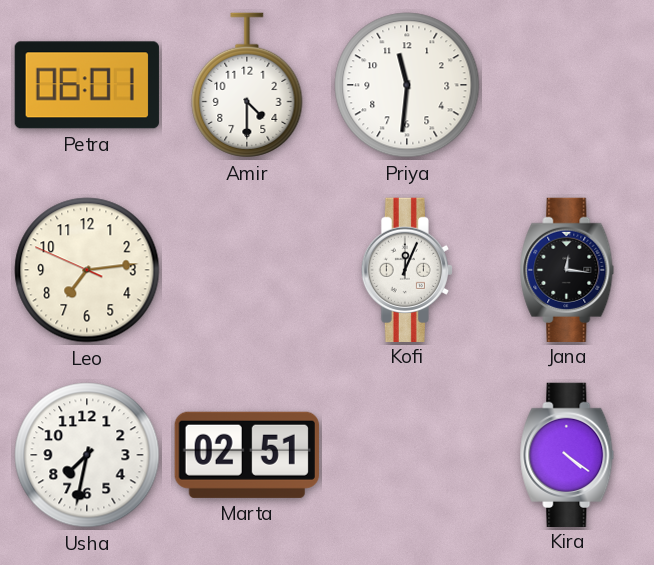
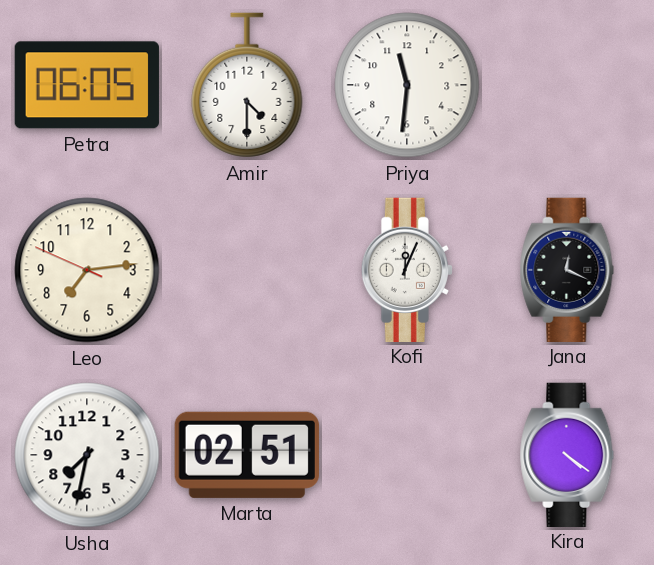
Petra: 06:01 -> 06:05 (87, 85)
Jana: 12:16 -> 12:19 (567, 269)
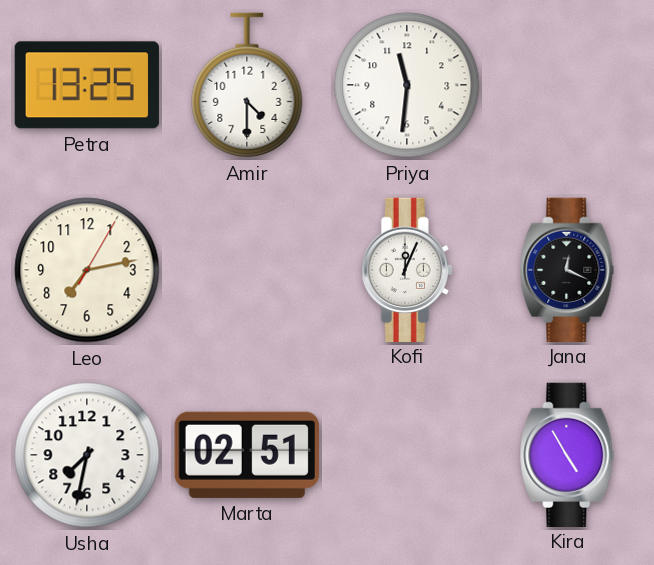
Petra: 06:05 -> 13:25 (87, 85)
Leo: 7:13:49 -> 7:13:05 (87, 270)
Kira: 4:21 -> 4:55 (567, 454)
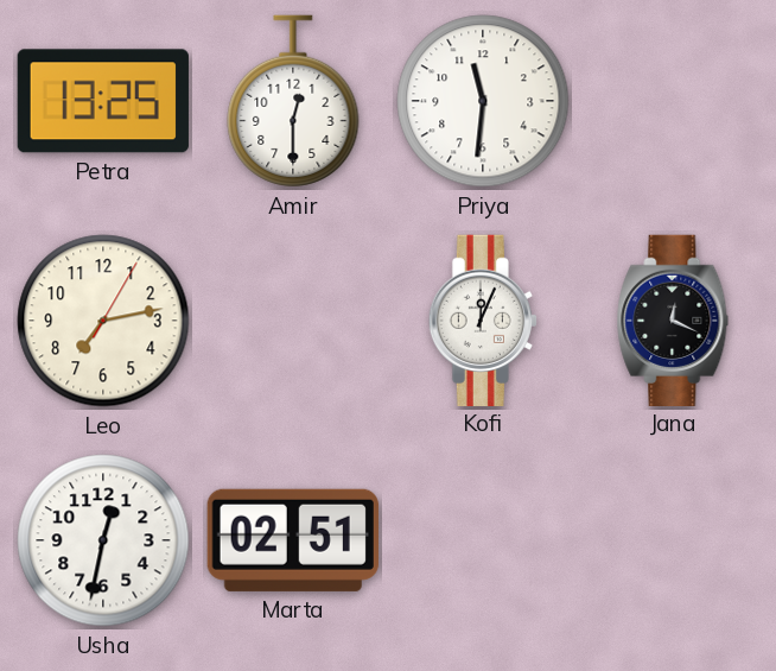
Amir: 4:30 -> 12:30 (293, 101)
Usha: 7:32 -> 12:32 (103, 540)
Kira: 4:55 -> none (567, 454)
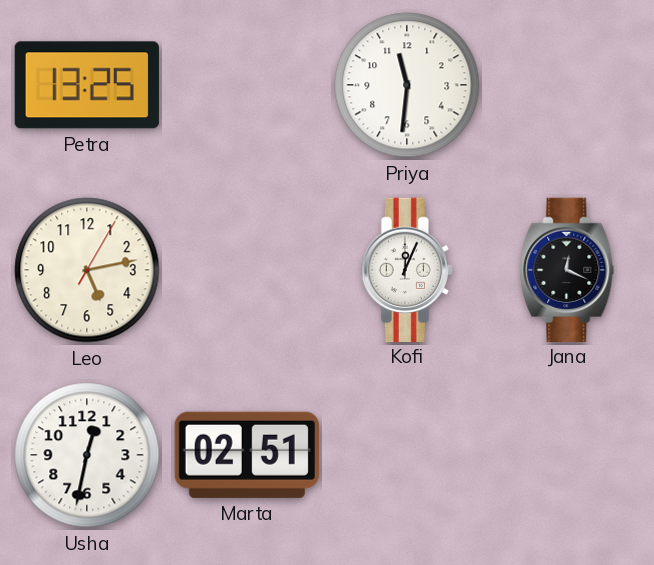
Amir: 12:30 -> none (293, 101)
Leo: 7:13 -> 5:13 (87, 270)
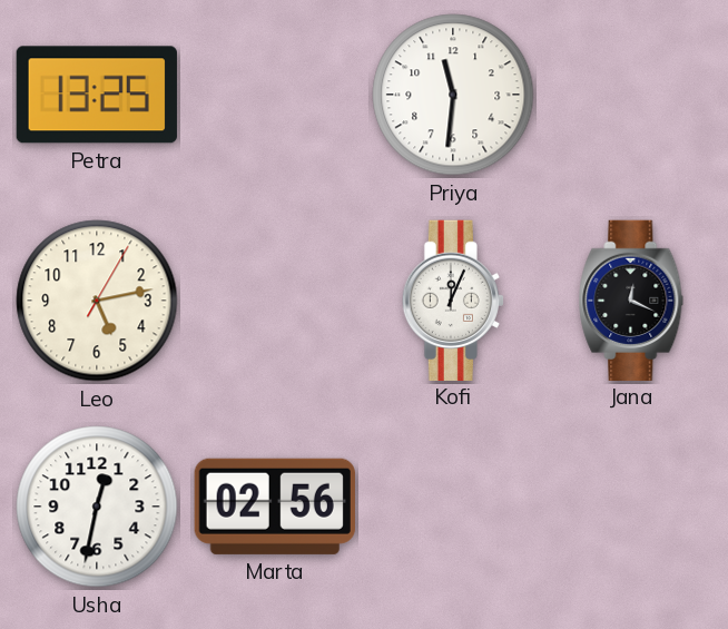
Marta: 02:51 -> 02:56 (275, 507)
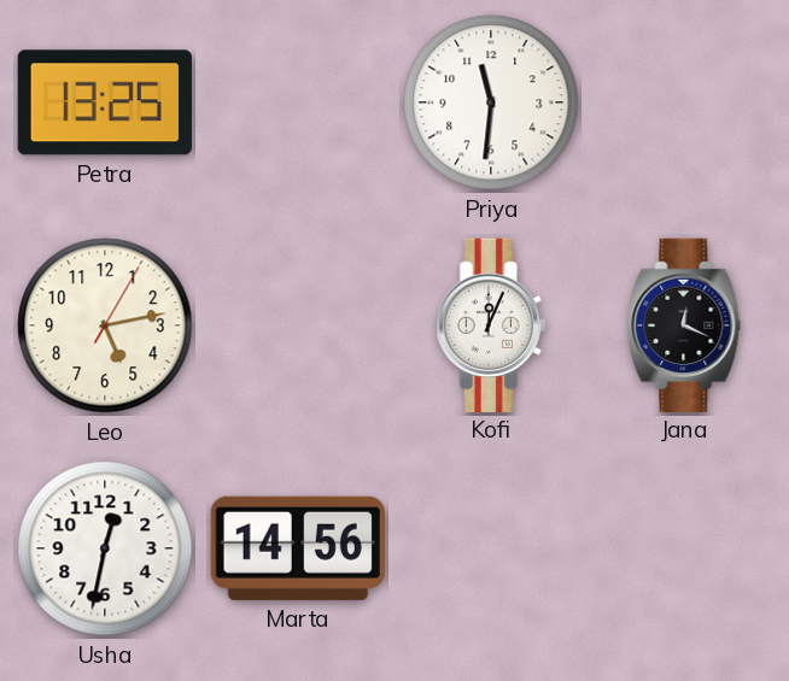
Marta: 02:56 -> 14:56 (298, 548)
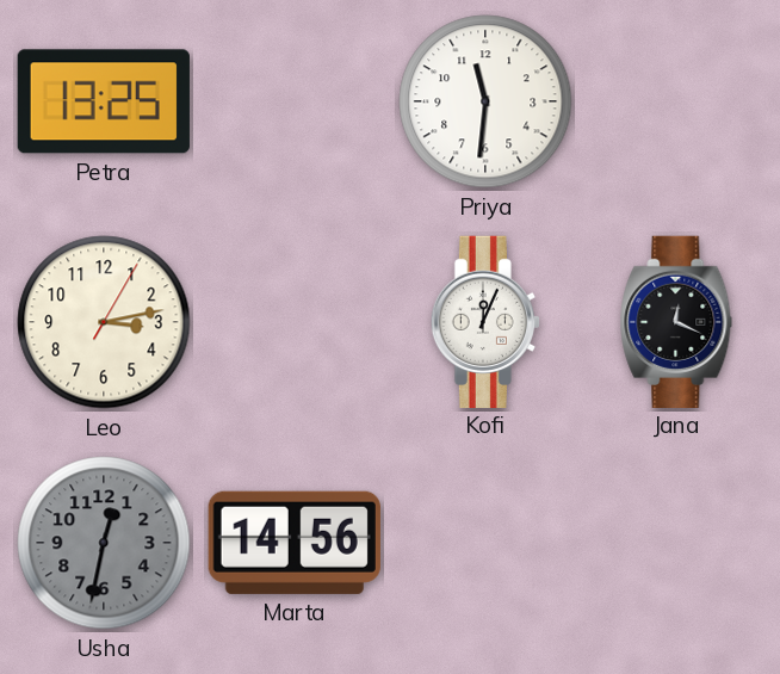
Leo: 5:13 -> 3:13 (104, 322)
Usha dial: white -> grey (104, 543)
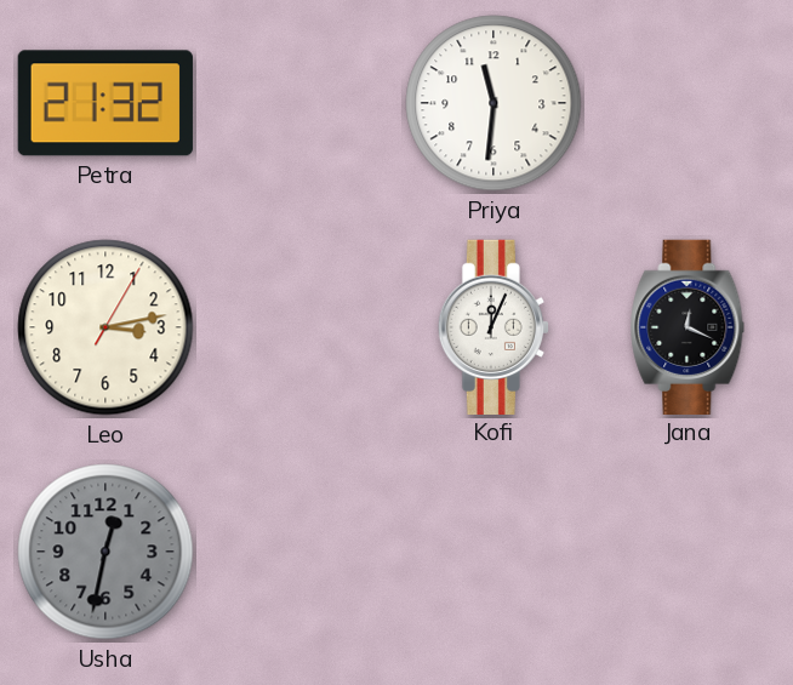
Petra: 13:25 -> 21:32 (105, 103)
Marta: 14:56 -> none (295, 543)
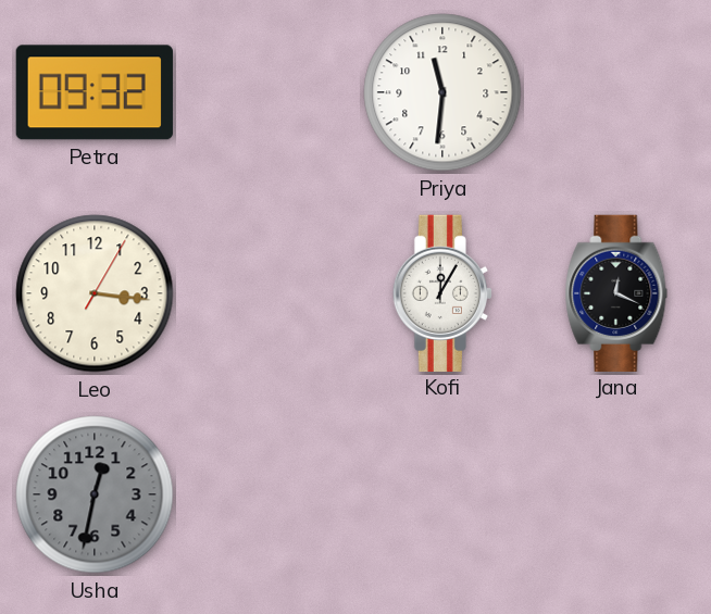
Petra: 21:32 -> 09:32 (95, 92)
Leo: 3:13 -> 3:16 (95, 293)
Kofi: 12:04 -> 12:05 (442, 292)
